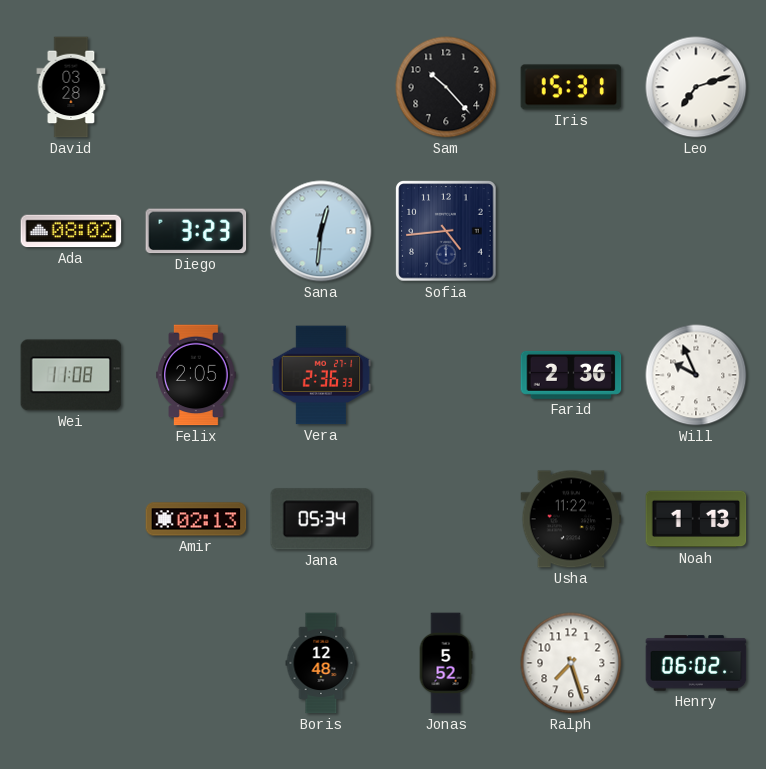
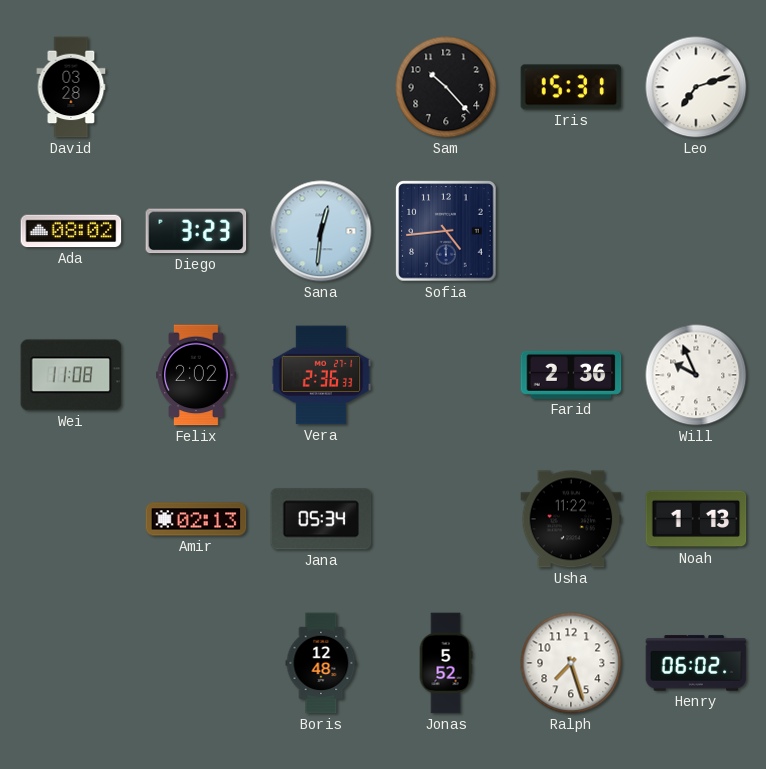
Felix: 2:05 -> 2:02 (196, 375)
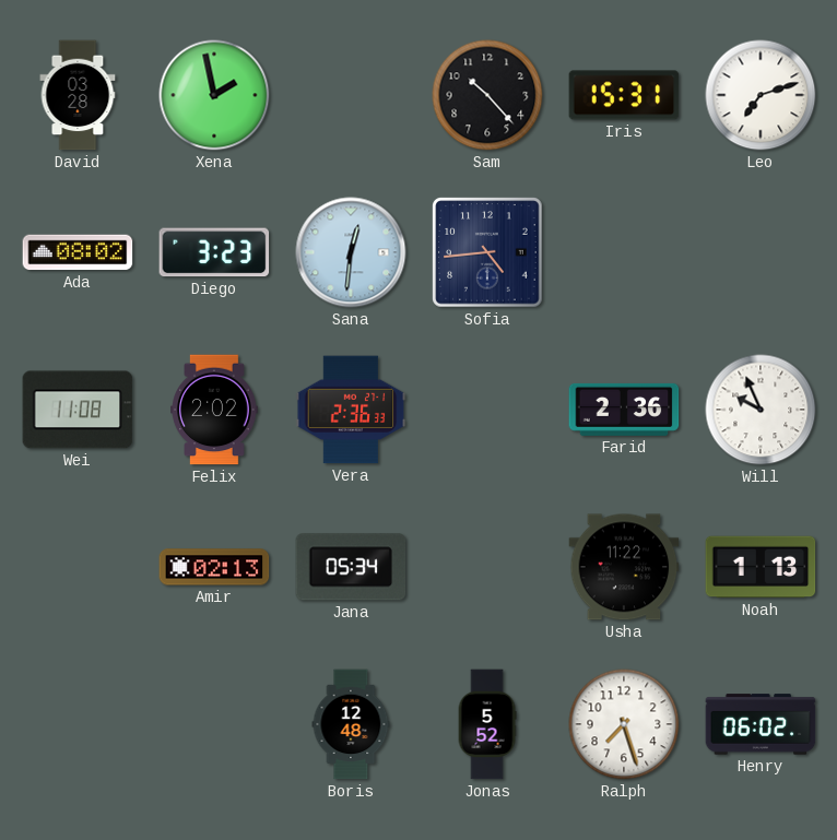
Xena: none -> 1:58 (214, 95)
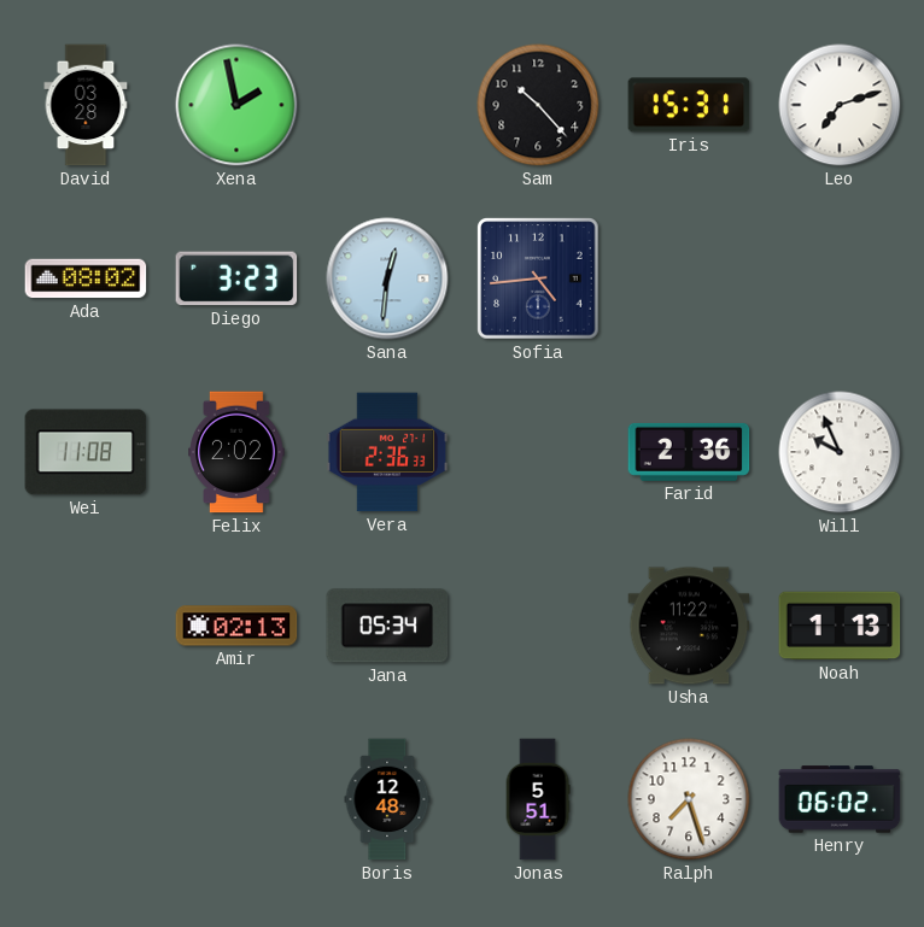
Jonas: 5:52 -> 5:51 (538, 799)
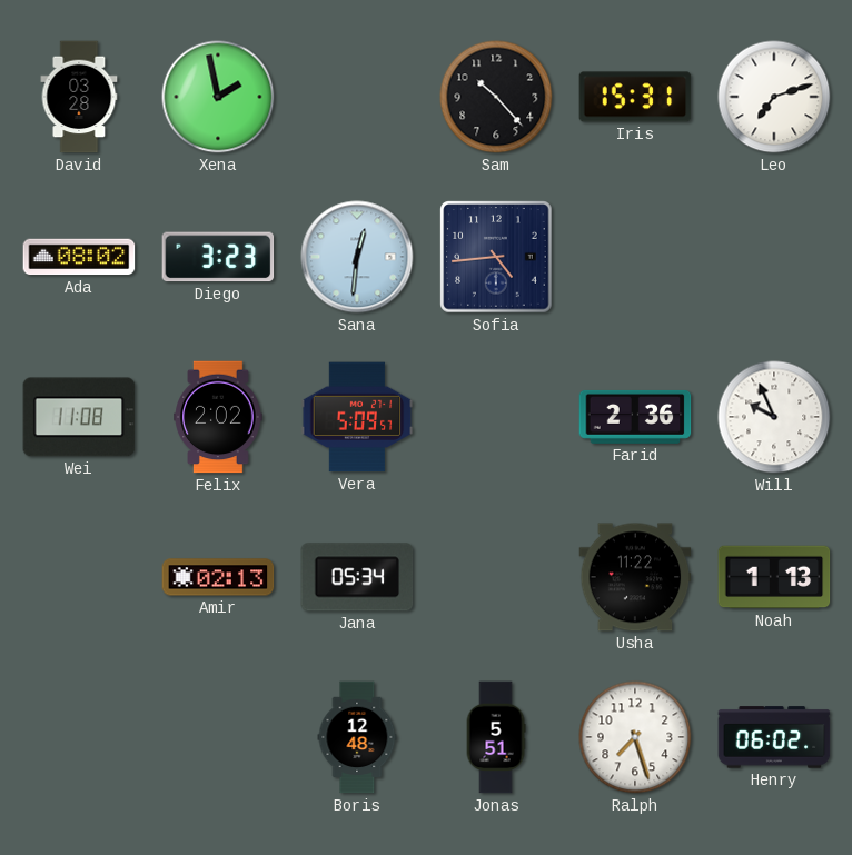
Vera: 2:36 -> 5:09 (357, 417)
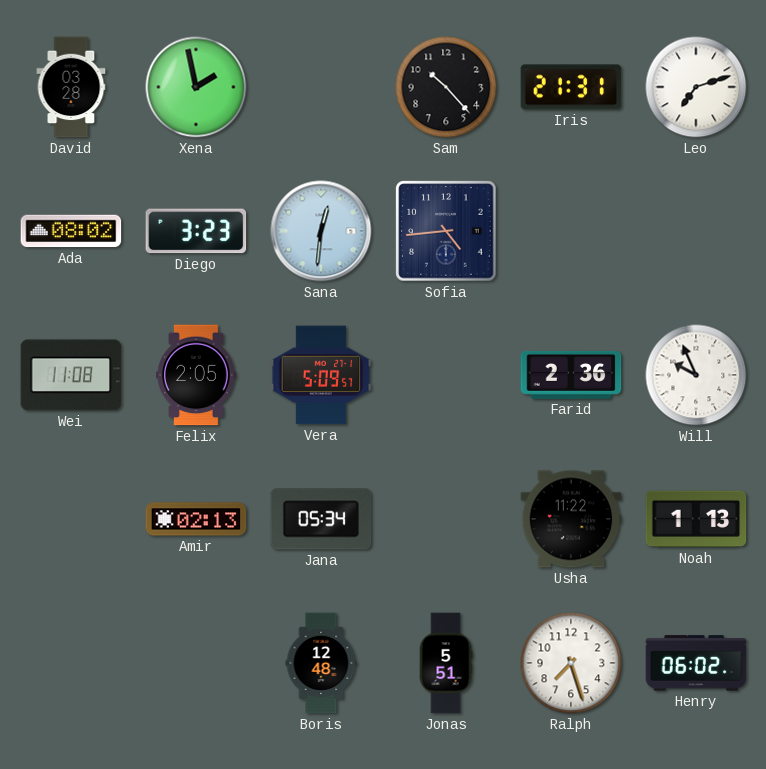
Iris: 15:31 -> 21:31 (571, 87)
Felix: 2:02 -> 2:05 (196, 375)
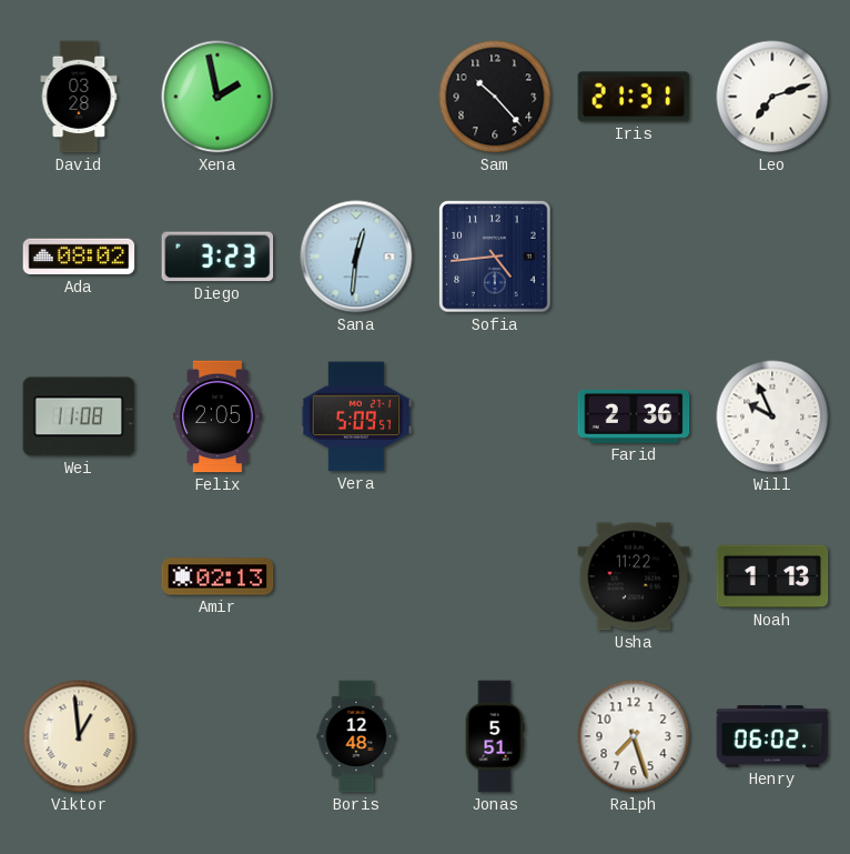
Jana: 05:34 -> none (321, 519)
Viktor: none -> 12:59 (79, 736)
